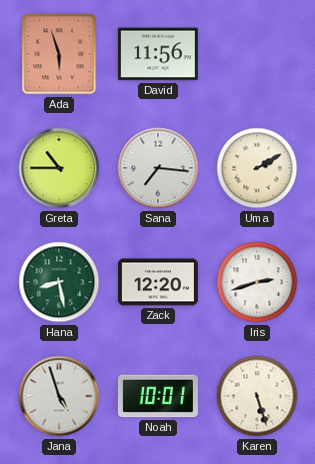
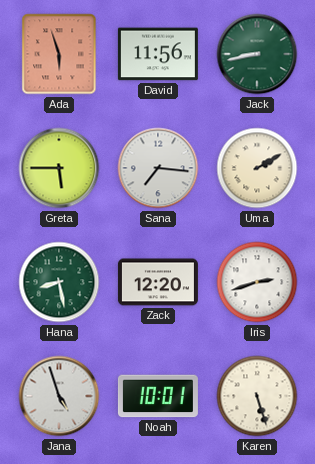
Jack: none -> 8:43 (257, 54)
Greta: 10:45 -> 5:45 (59, 168)
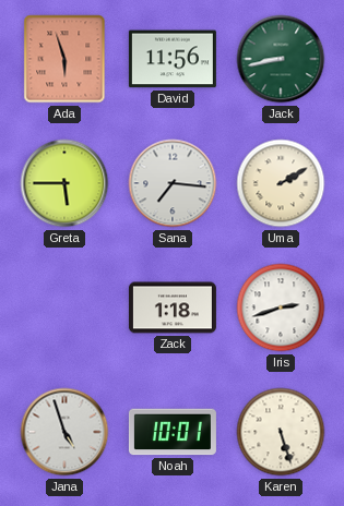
Hana: 8:28 -> none (59, 282)
Zack: 12:20 -> 1:18 (173, 308)
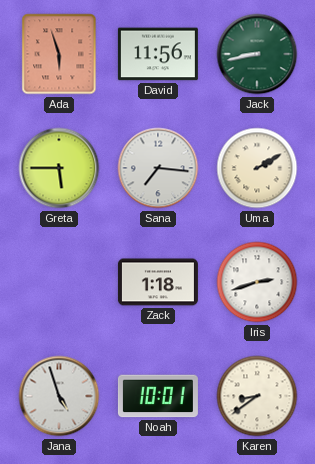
Karen: 5:27 -> 8:39 (257, 396)
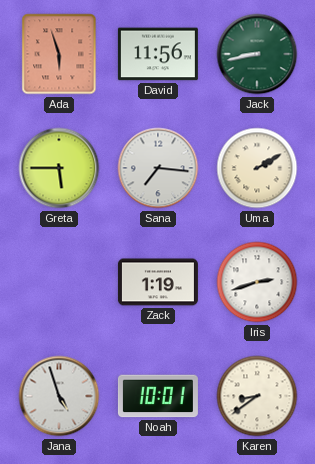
Zack: 1:18 -> 1:19 (158, 282)
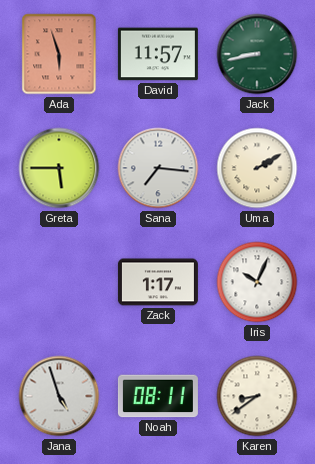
David: 11:56 -> 11:57 (158, 54)
Zack: 1:19 -> 1:17 (158, 282)
Iris: 2:42 -> 10:04 (257, 282)
Noah: 10:01 -> 08:11 (158, 396)
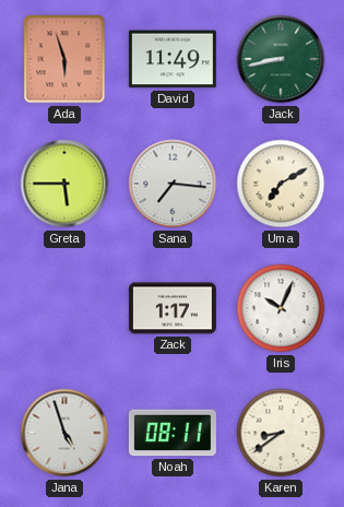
David: 11:57 -> 11:49 (173, 59)
Uma: 2:10 -> 7:10 (281, 184)
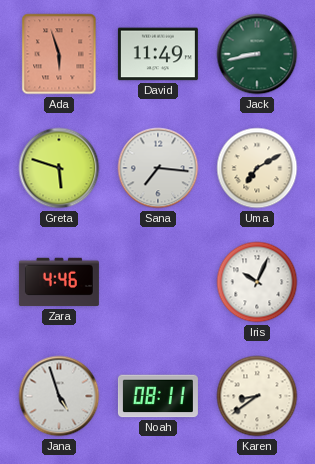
Greta: 5:45 -> 5:48 (59, 168)
Zara: none -> 4:46 (59, 282)
Zack: 1:17 -> none (173, 308)
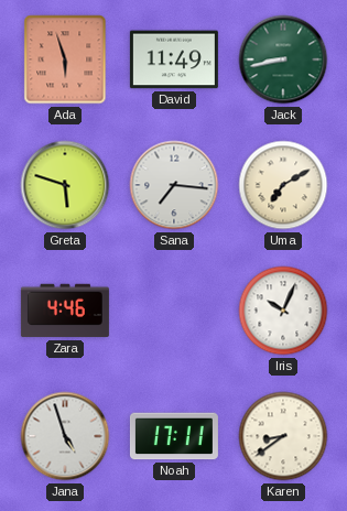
Noah: 08:11 -> 17:11 (174, 436)
